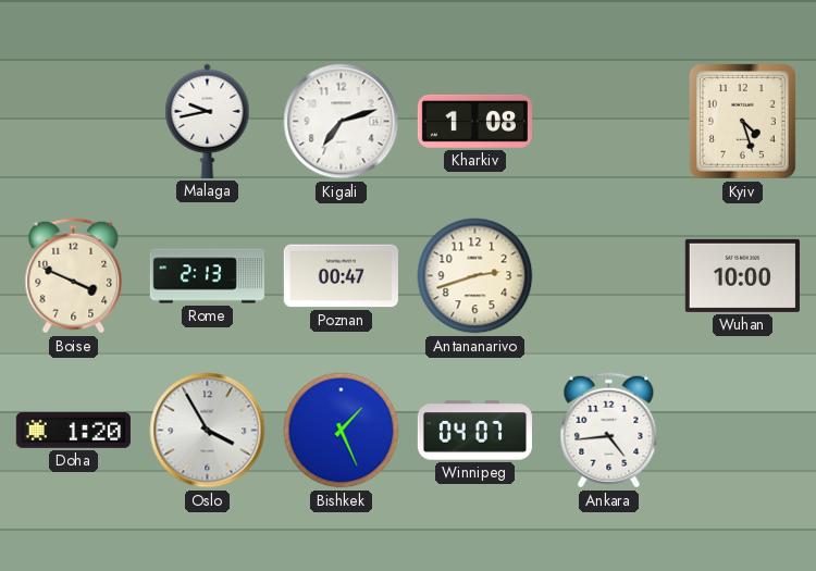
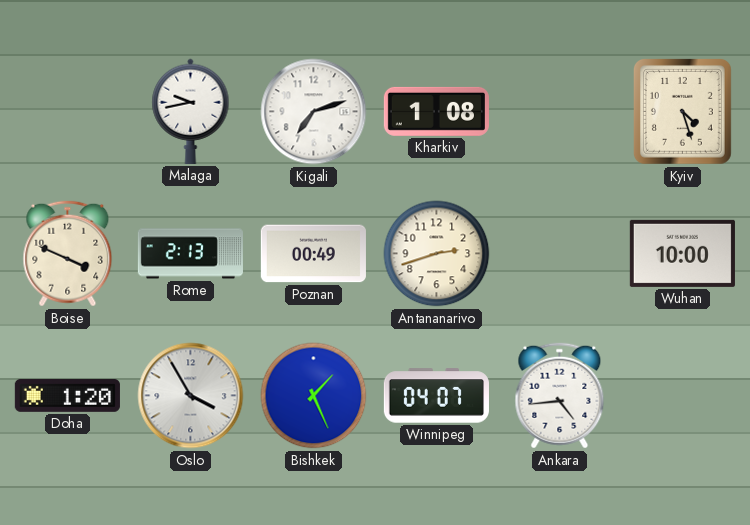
Poznan: 00:47 -> 00:49 (313, 254)
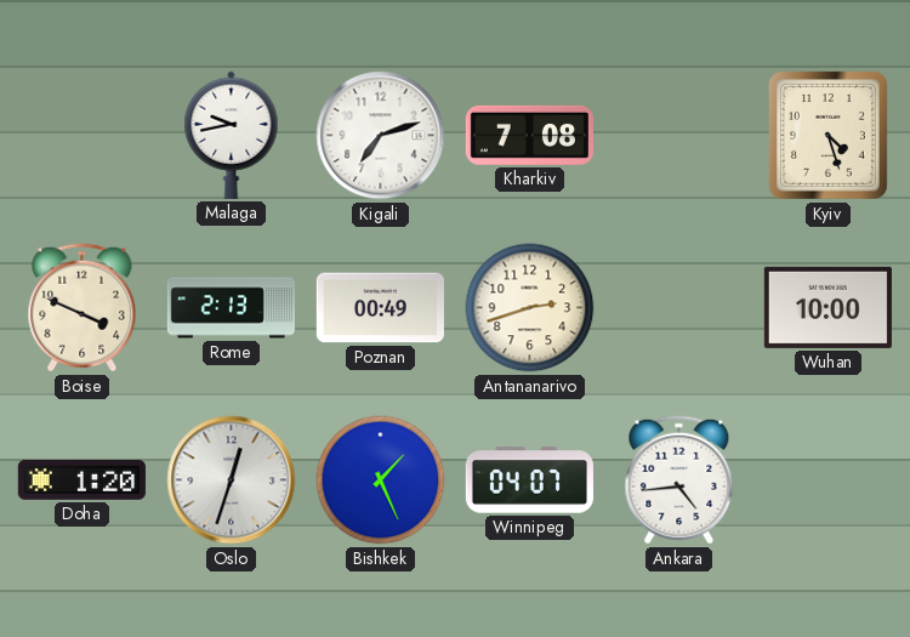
Kharkiv: 1:08 -> 7:08 (529, 135)
Oslo: 3:55 -> 12:33 (232, 480)
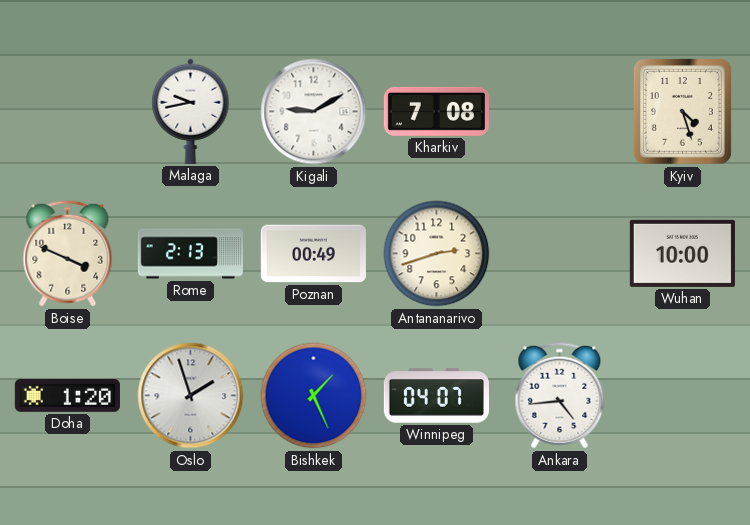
Kigali: 7:12 -> 9:10 (314, 112)
Oslo: 12:33 -> 1:57 (191, 396)
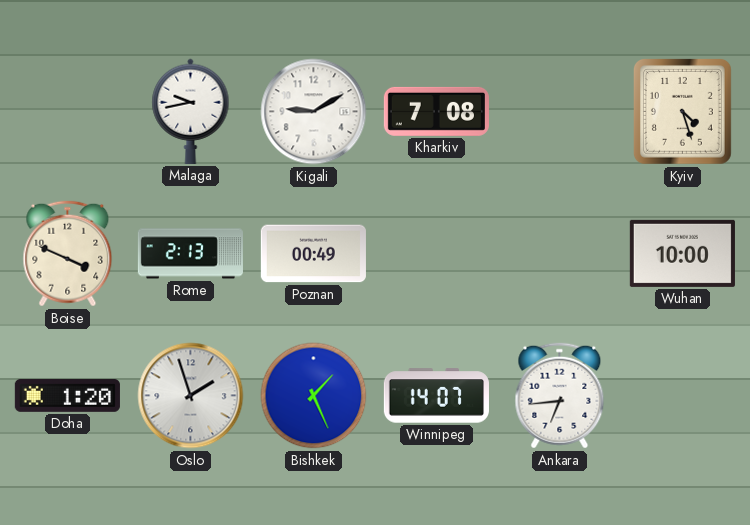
Antananarivo: 2:42 -> none (437, 254)
Winnipeg: 04:07 -> 14:07 (436, 396)
Ankara: 4:44 -> 6:44 (560, 396)
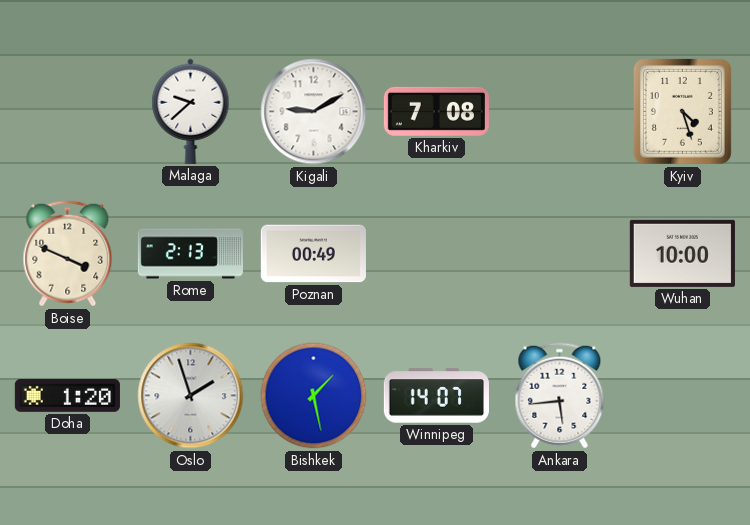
Malaga: 9:43 -> 9:38 (191, 111)
Bishkek: 1:26 -> 1:28 (314, 396)
Ankara: 6:44 -> 5:44 (560, 396)
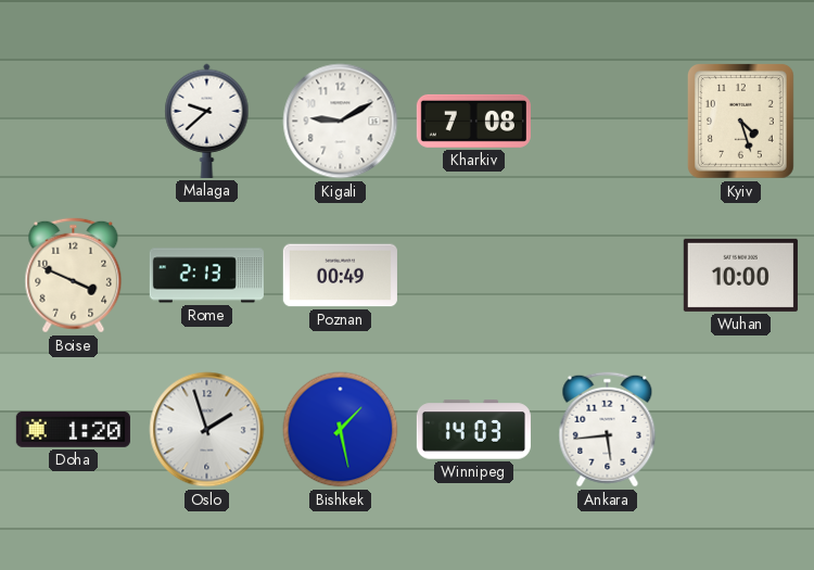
Winnipeg: 14:07 -> 14:03 (473, 430)
